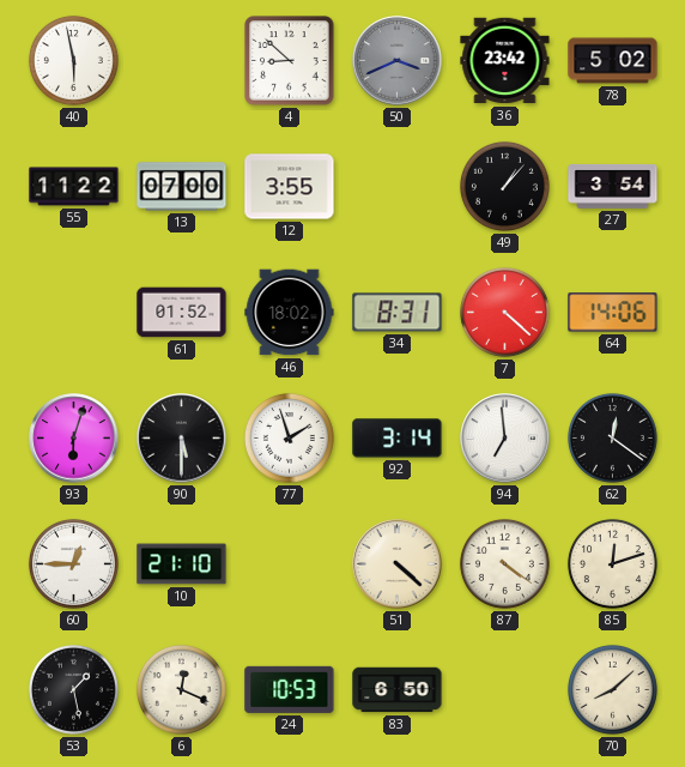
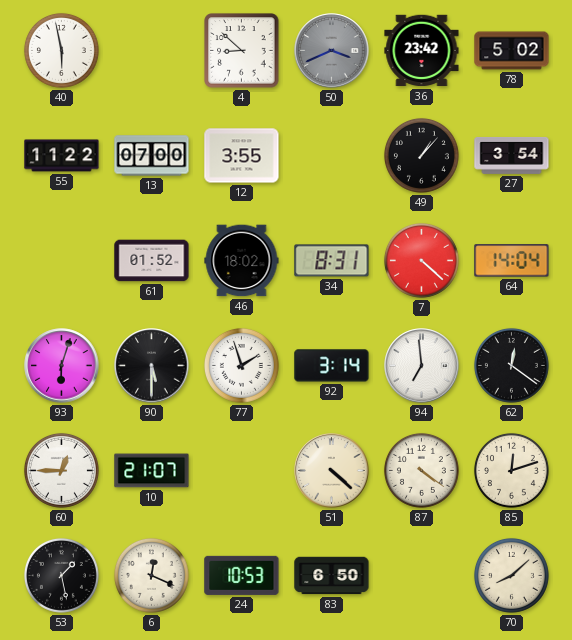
64: 14:06 -> 14:04 (512, 261)
10: 21:10 -> 21:07 (152, 471)
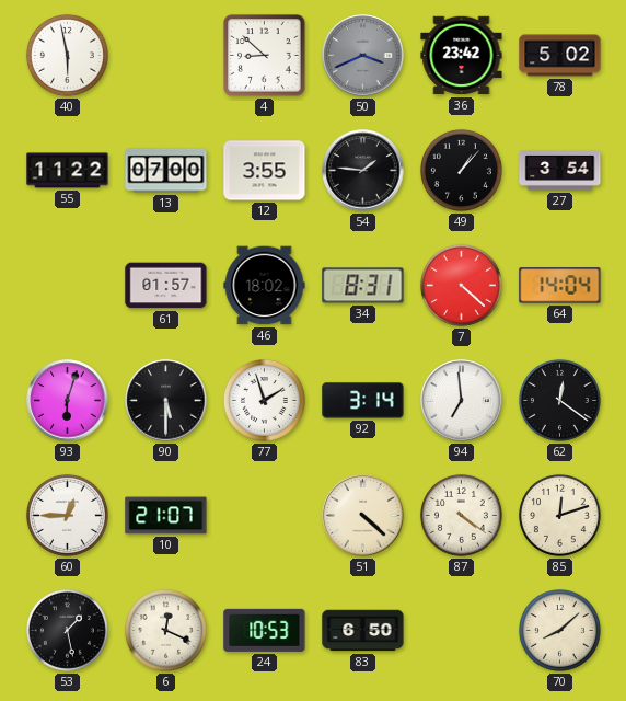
54: none -> 1:46 (363, 171)
61: 01:52 -> 01:57 (166, 286)
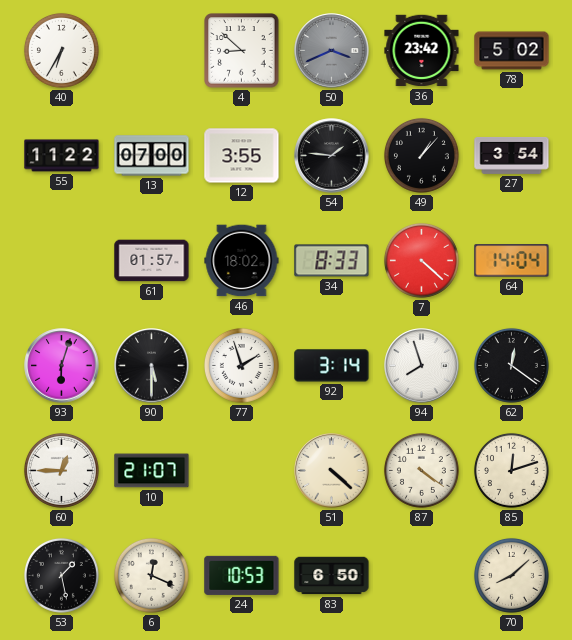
40: 5:58 -> 6:35 (61, 50)
34: 8:31 -> 8:33 (332, 261)
94: 6:59 -> 7:57 (422, 366)
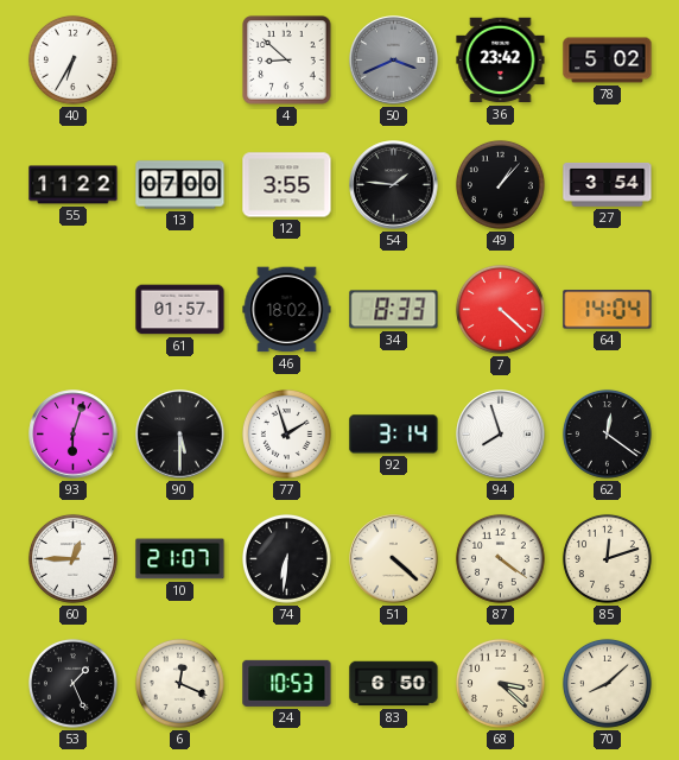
74: none -> 6:31 (286, 558)
53: 1:28 -> 1:26 (72, 683)
68: none -> 3:22 (500, 683)
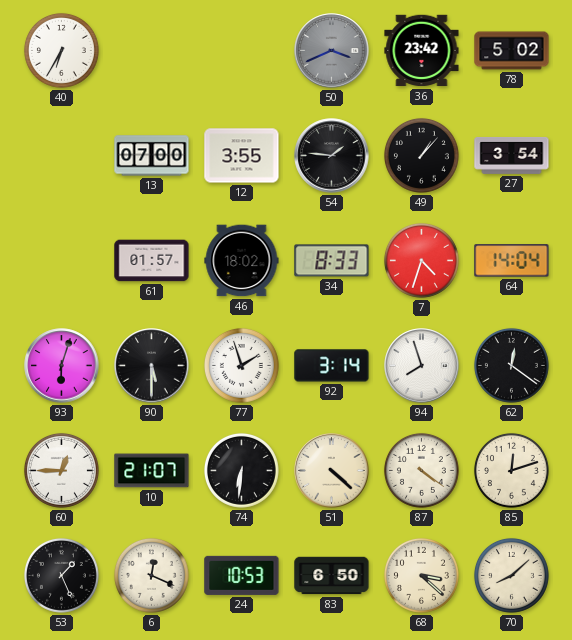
4: 8:52 -> none (287, 61)
55: 11:22 -> none (74, 185)
7: 4:22 -> 4:33 (421, 260)
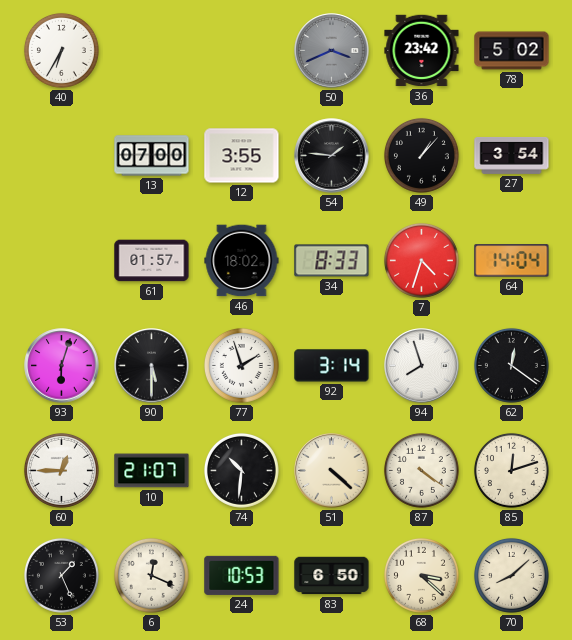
74: 6:31 -> 10:31 (241, 470)
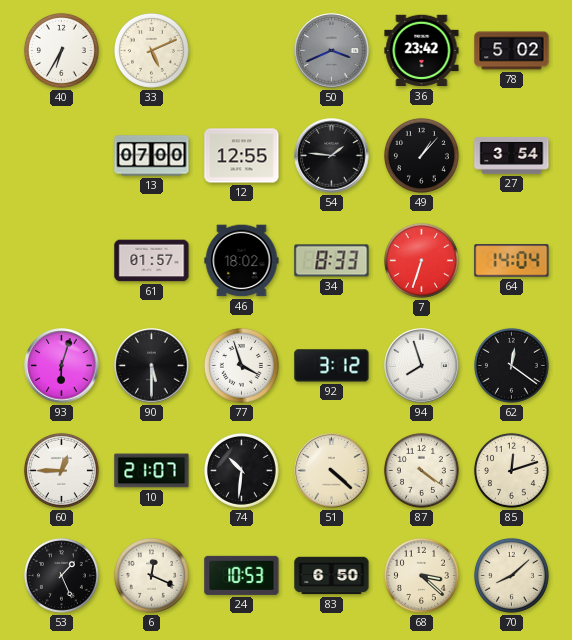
33: none -> 5:11 (151, 50)
12: 3:55 -> 12:55 (242, 156)
7: 4:33 -> 6:33 (421, 260)
77: 1:57 -> 3:57 (241, 365)
92: 3:14 -> 3:12 (332, 366)
